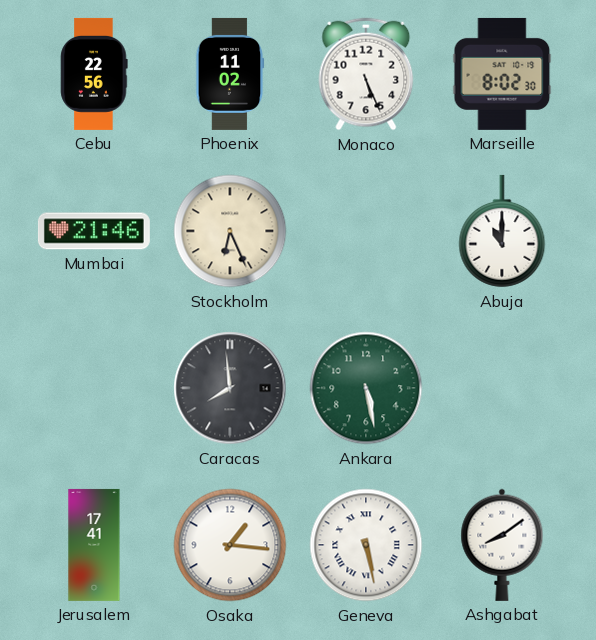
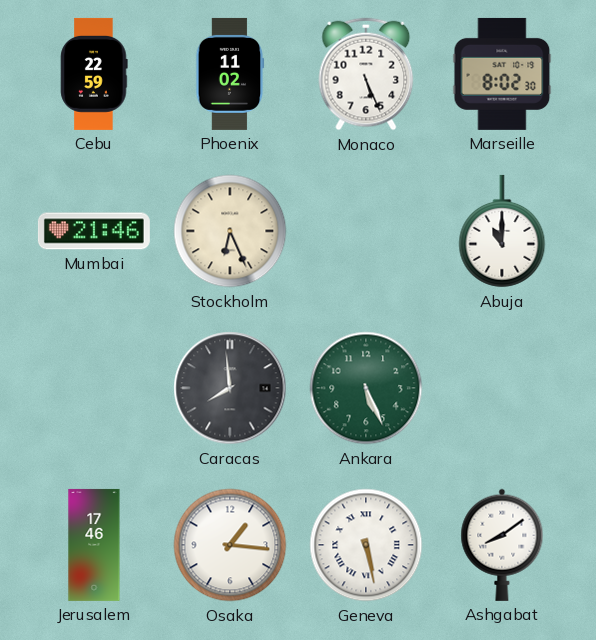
Cebu: 22:56 -> 22:59 (94, 74)
Ankara: 5:28 -> 5:26 (366, 388)
Jerusalem: 17:41 -> 17:46 (94, 545)
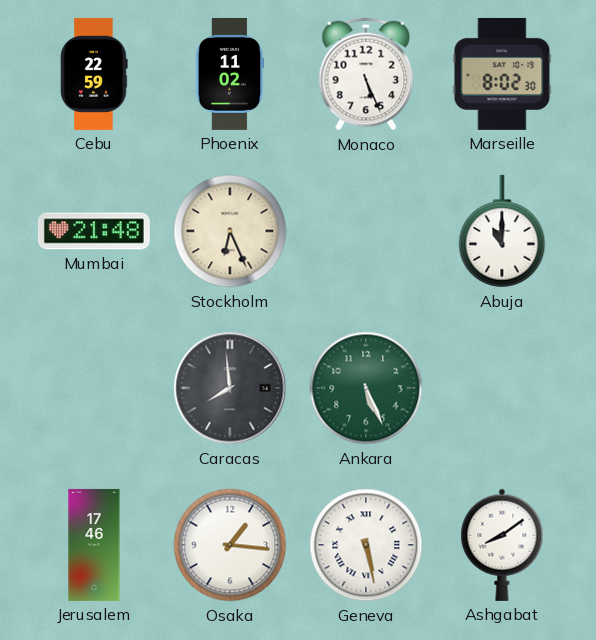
Mumbai: 21:46 -> 21:48 (94, 231)
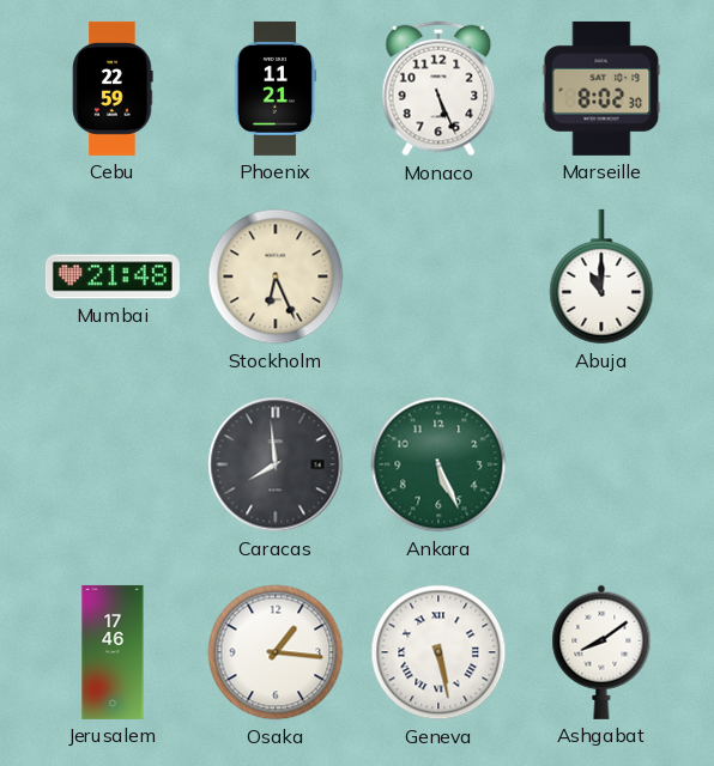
Phoenix: 11:02 -> 11:21 (276, 89)
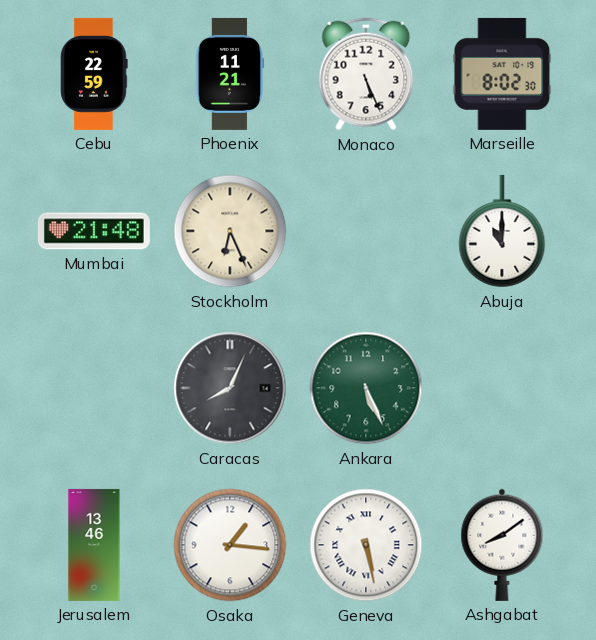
Caracas: 7:59 -> 8:04 (230, 388)
Jerusalem: 17:46 -> 13:46 (94, 545)
